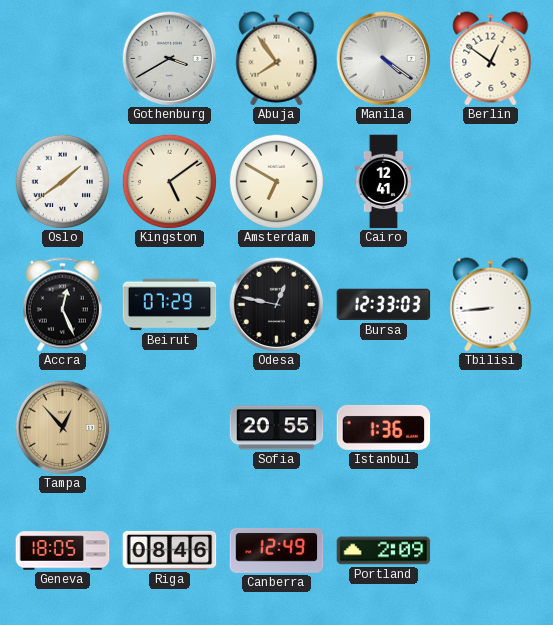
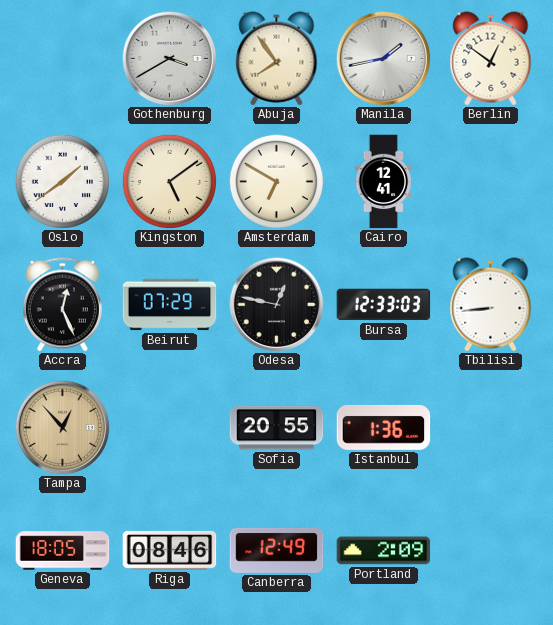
Manila: 4:21 -> 1:43 (383, 58)
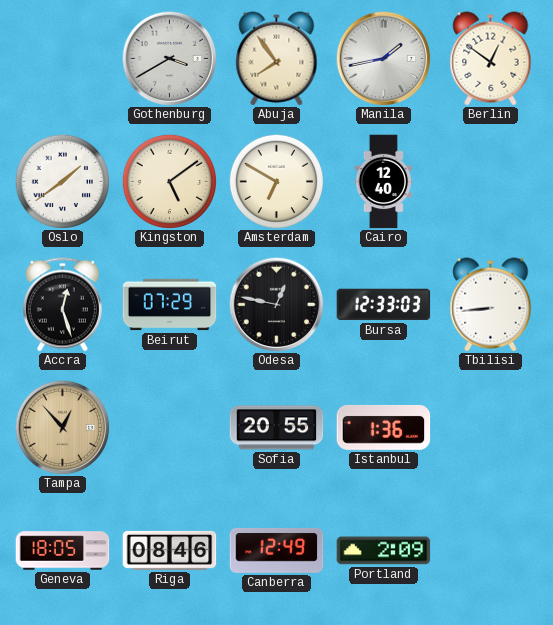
Cairo: 12:41 -> 12:40 (384, 182)
Accra: 12:26 -> 12:27 (62, 305)
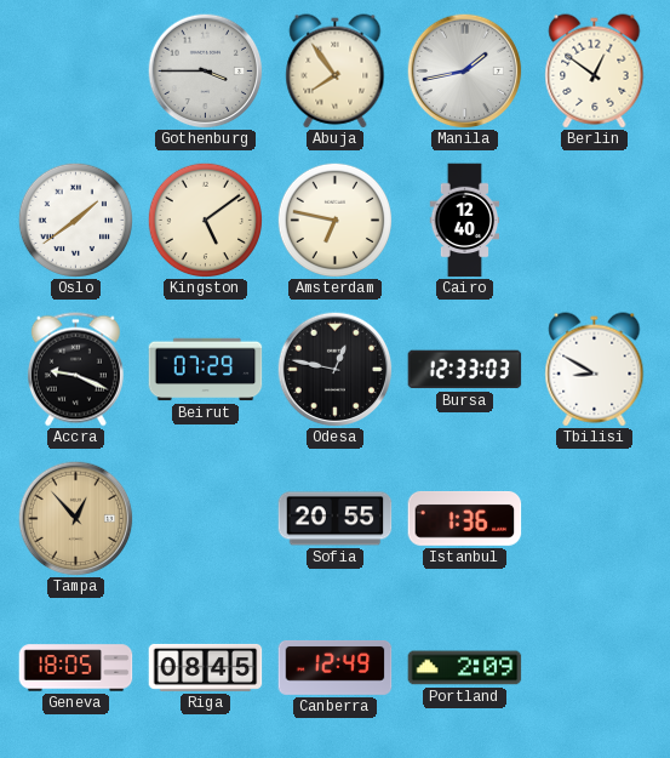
Gothenburg: 3:40 -> 3:45 (205, 70)
Amsterdam: 6:50 -> 6:47 (334, 220)
Accra: 12:27 -> 9:19 (75, 370)
Tbilisi: 8:44 -> 8:50 (595, 370)
Riga: 08:46 -> 08:45 (206, 667)
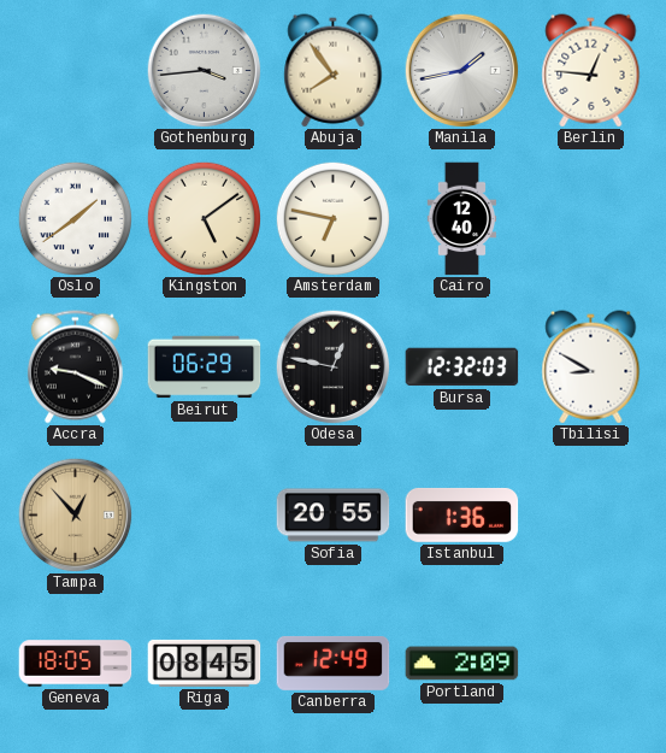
Gothenburg: 3:45 -> 3:44 (204, 70)
Berlin: 12:51 -> 12:46 (591, 71)
Beirut: 07:29 -> 06:29 (205, 367)
Bursa: 12:33 -> 12:32 (462, 367)
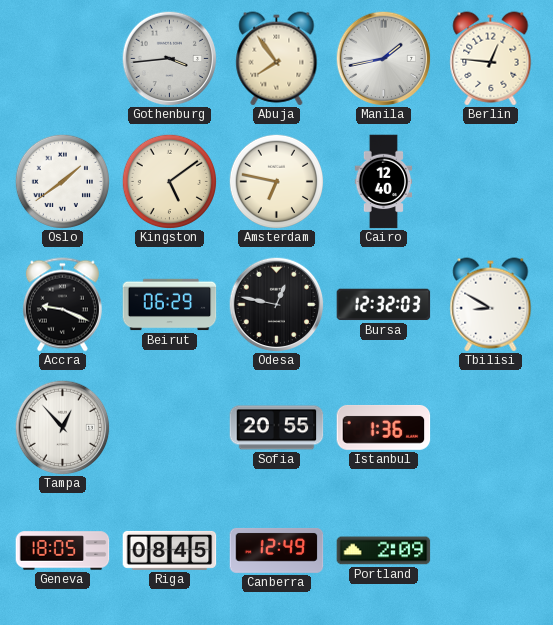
Tampa dial: champagne -> white (62, 427)
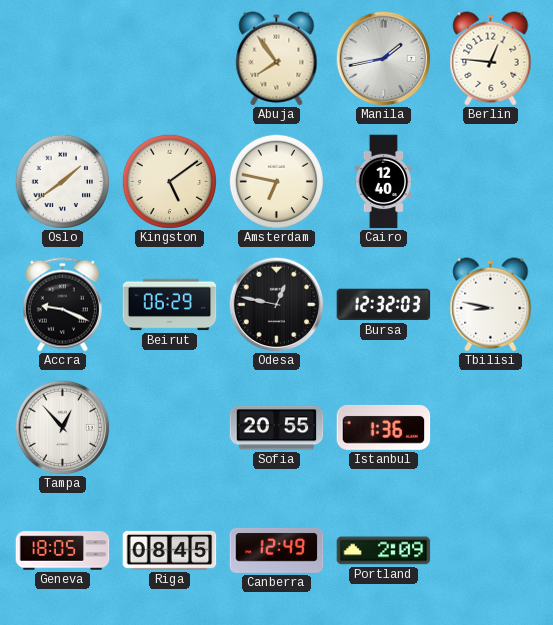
Gothenburg: 3:44 -> none (169, 58)
Tbilisi: 8:50 -> 8:47 (491, 305)
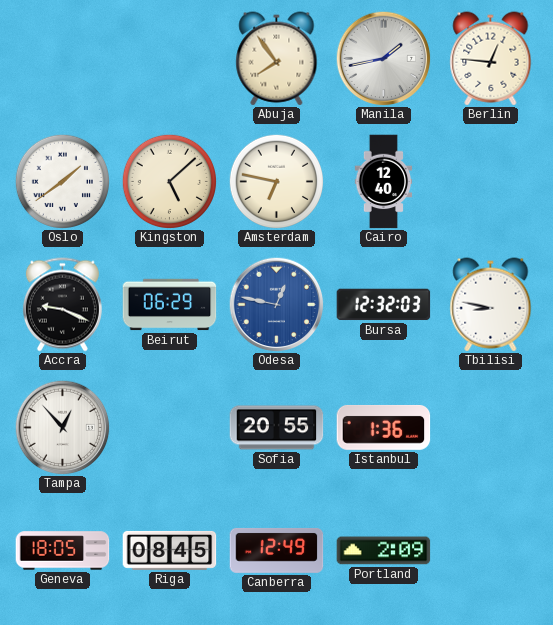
Kingston: 5:09 -> 5:08 (169, 181)
Odesa dial: black -> blue (276, 304)
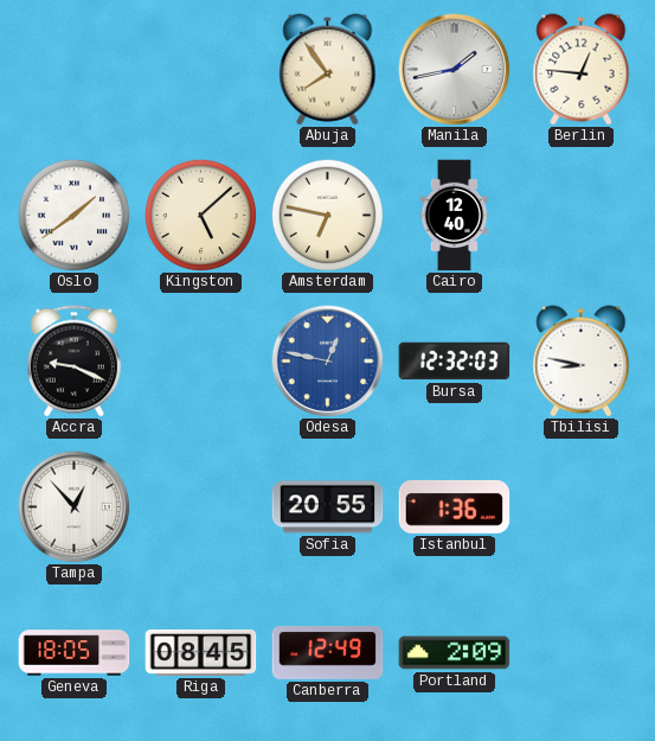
Beirut: 06:29 -> none (170, 305)
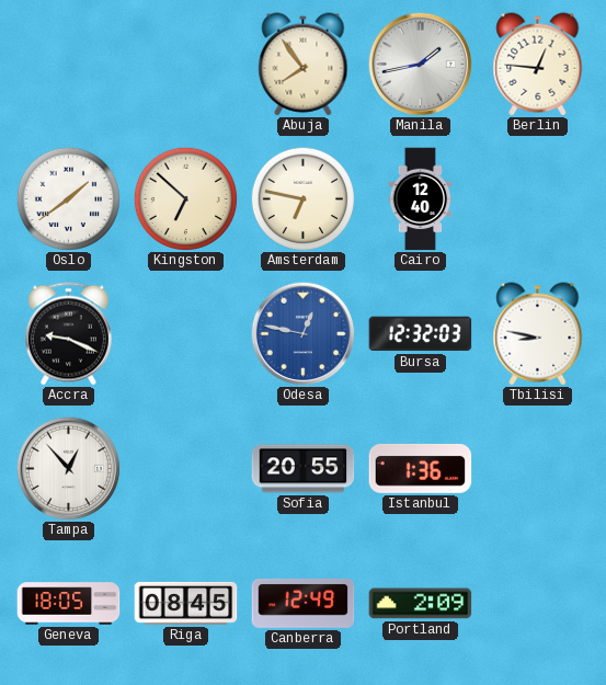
Kingston: 5:08 -> 6:52 (185, 198)
